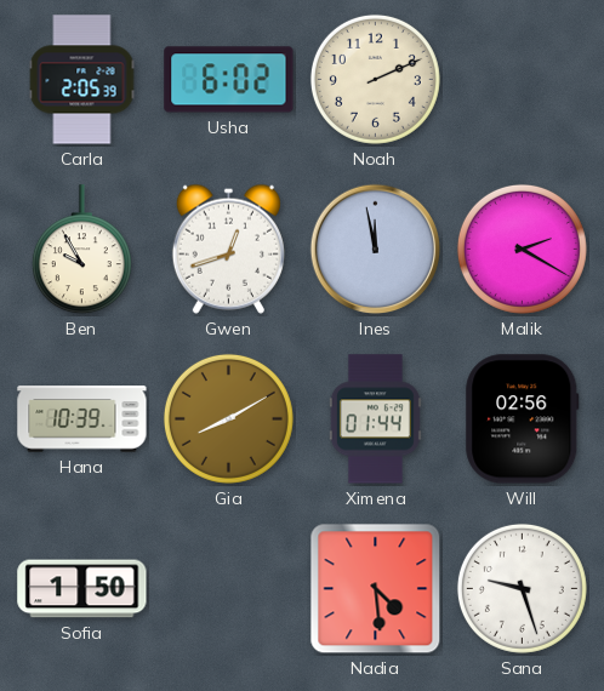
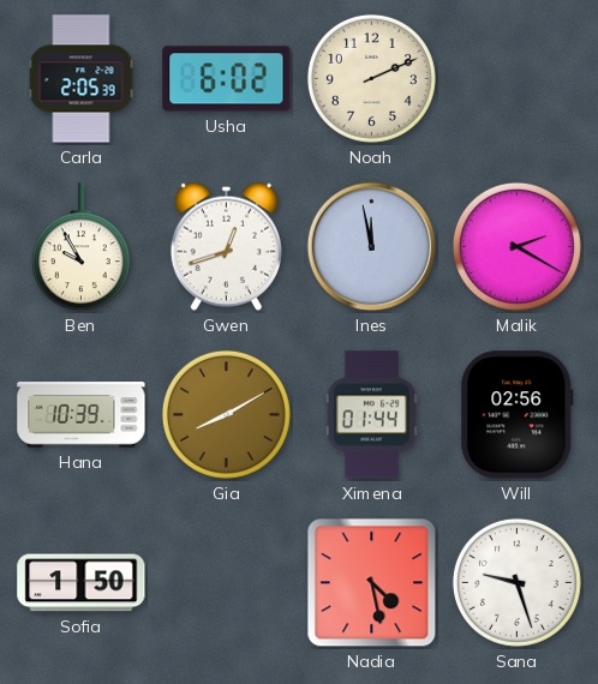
Nadia: 4:29 -> 4:28 (372, 583)
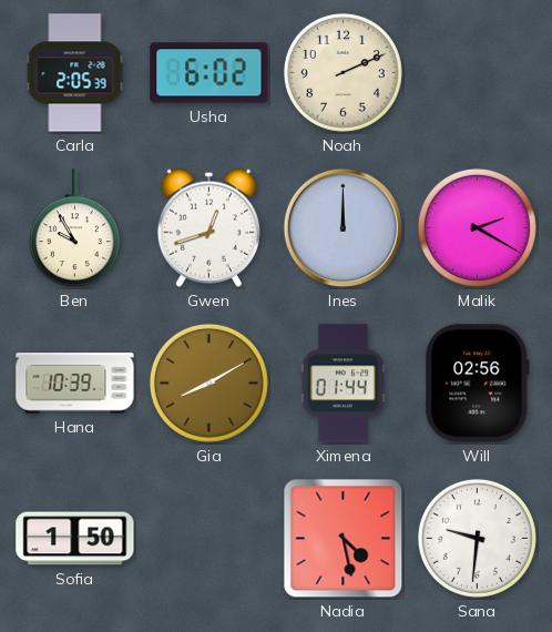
Ines: 11:58 -> 12:00 (344, 228)
Sana: 9:27 -> 9:31 (477, 538)
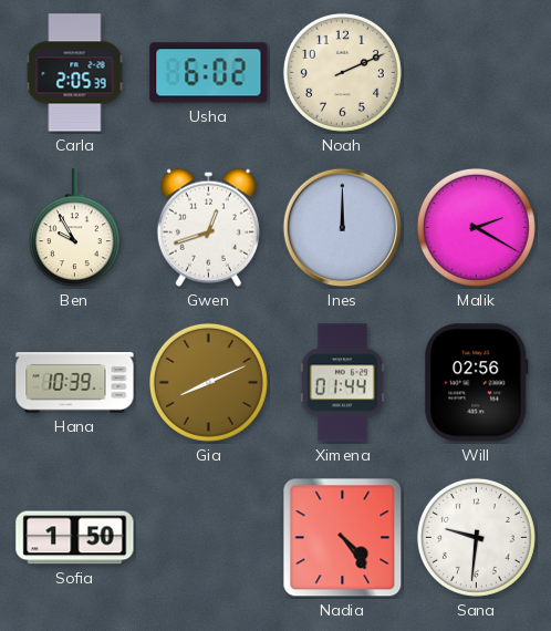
Gia: 8:10 -> 8:11 (208, 382)
Nadia: 4:28 -> 4:24 (343, 538)
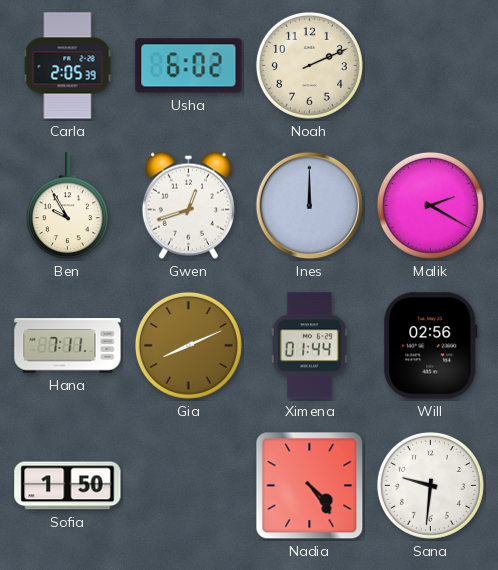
Hana: 10:39 -> 7:11 (68, 346)
